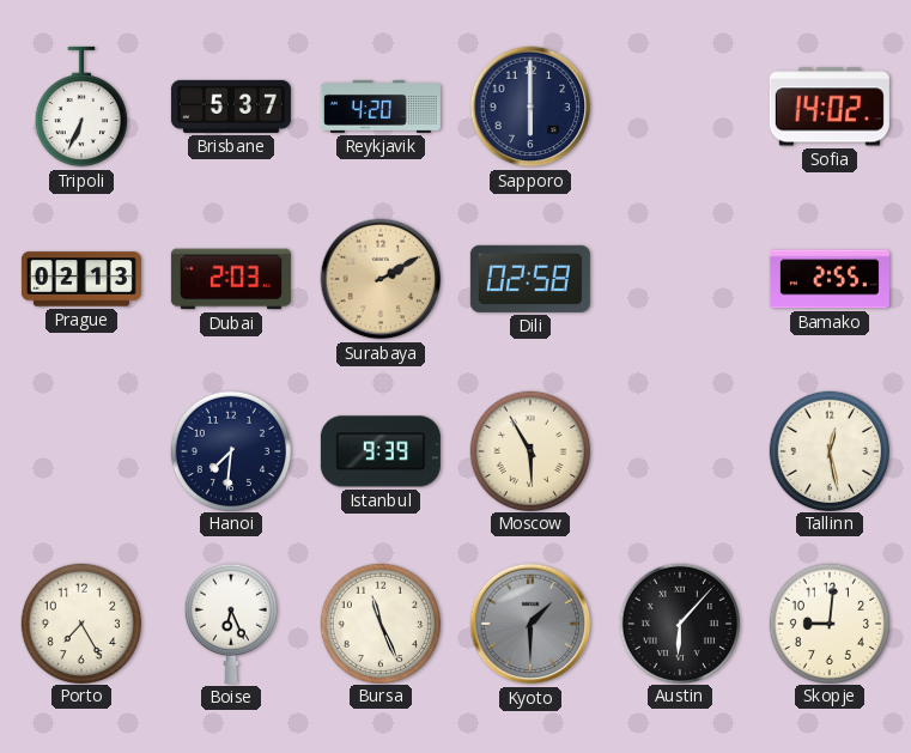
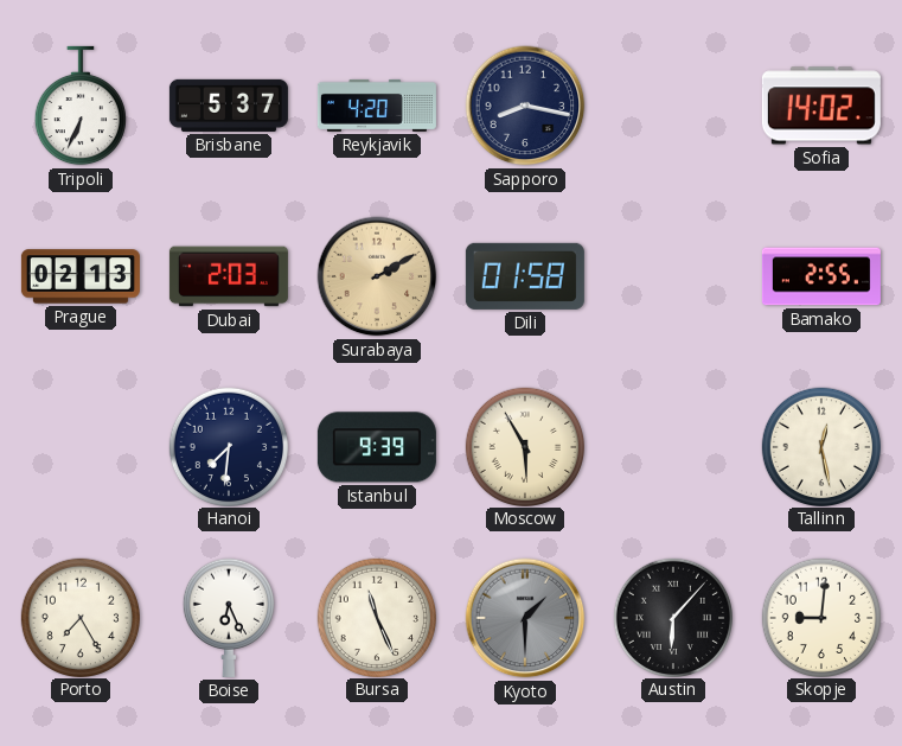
Sapporo: 6:00 -> 8:17 (525, 106)
Dili: 02:58 -> 01:58 (525, 276)
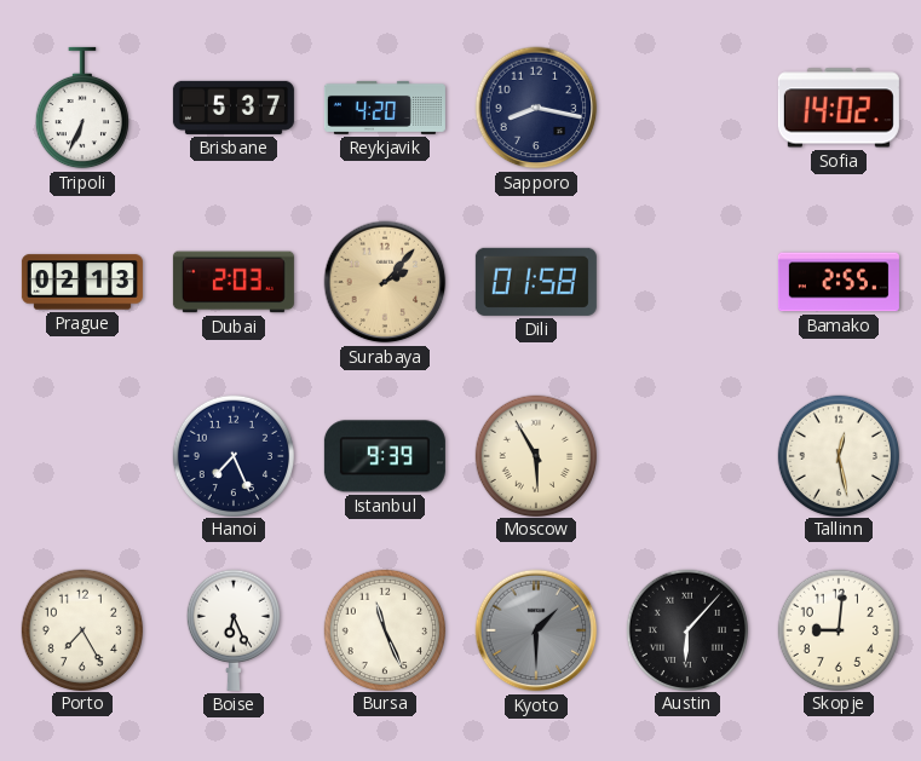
Surabaya: 2:10 -> 2:07 (385, 282)
Hanoi: 7:31 -> 7:26 (232, 455)
